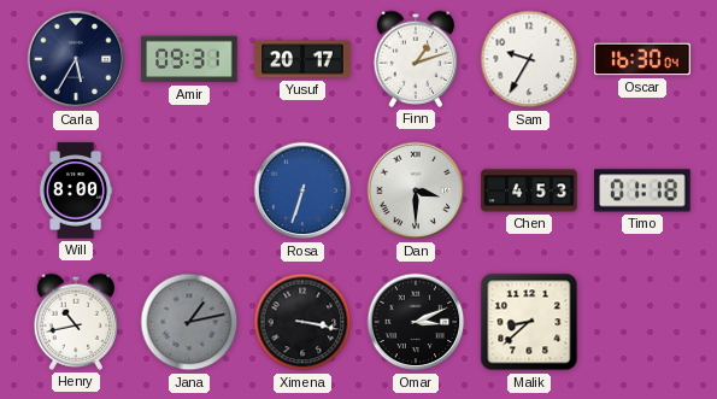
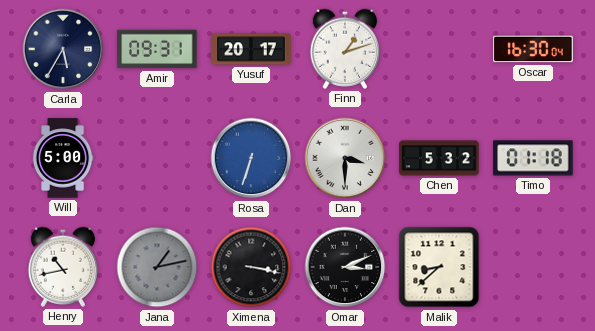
Sam: 9:35 -> none (529, 59)
Will: 8:00 -> 5:00 (63, 158)
Chen: 4:53 -> 5:32 (439, 158)
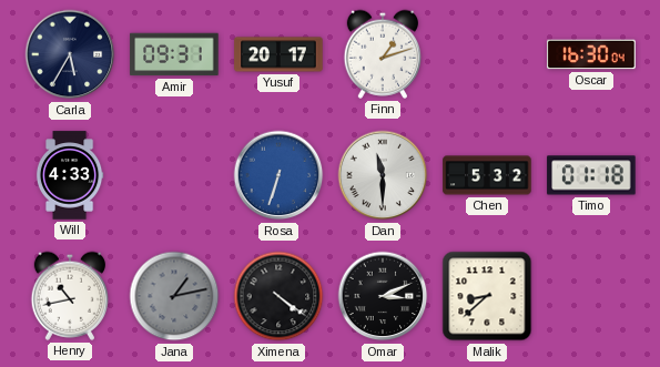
Will: 5:00 -> 4:33 (70, 175)
Dan: 3:30 -> 11:30 (383, 175)
Ximena: 3:17 -> 4:21 (278, 296)
